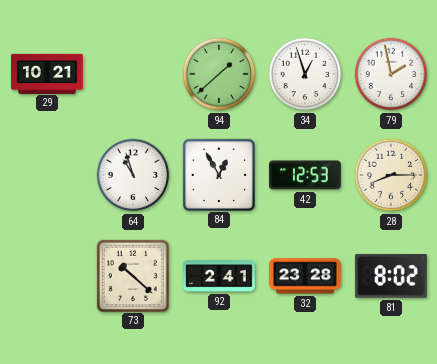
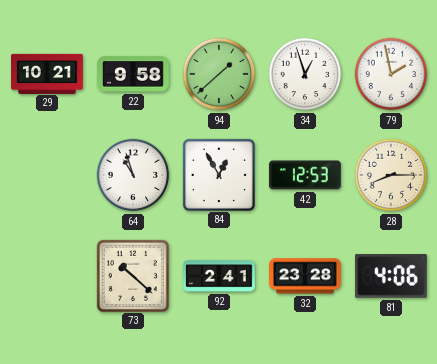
22: none -> 9:58 (133, 74)
81: 8:02 -> 4:06 (392, 276)
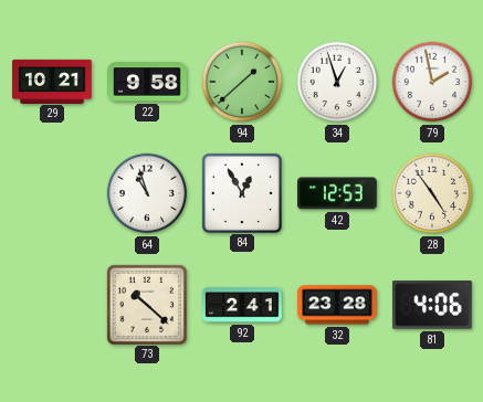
28: 8:15 -> 4:54 (432, 193)
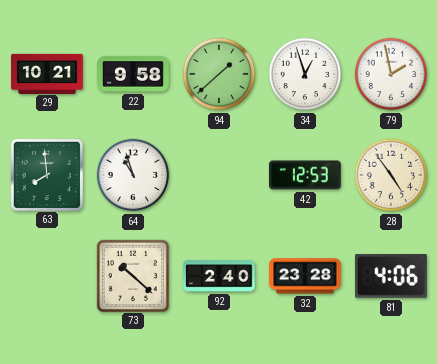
63: none -> 7:59 (46, 174)
84: 12:55 -> none (241, 192)
92: 2:41 -> 2:40 (219, 276)
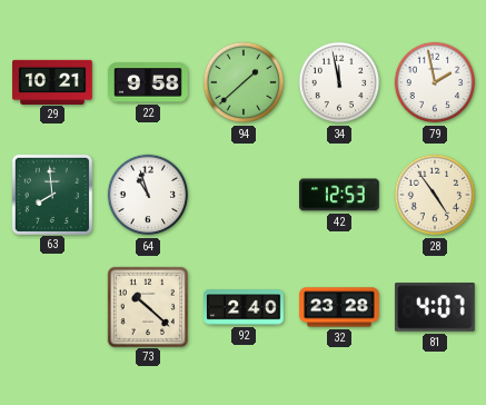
34: 12:57 -> 11:58 (339, 82)
81: 4:06 -> 4:07 (436, 307)
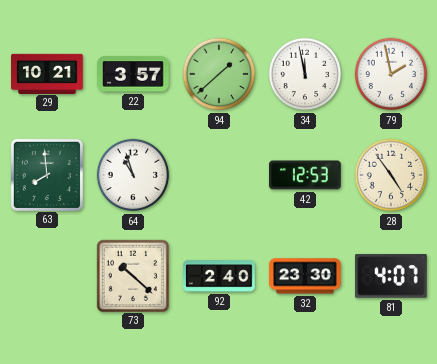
22: 9:58 -> 3:57 (133, 74)
32: 23:28 -> 23:30 (305, 276)
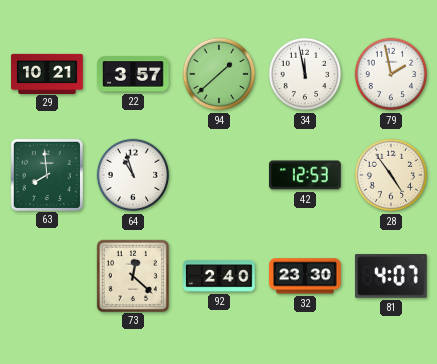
73: 10:22 -> 12:22 (132, 275)
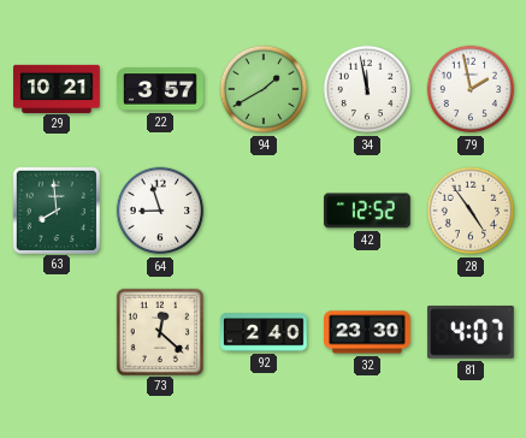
94: 1:38 -> 1:40 (264, 89)
64: 10:57 -> 8:57 (160, 211)
42: 12:53 -> 12:52 (368, 211)
